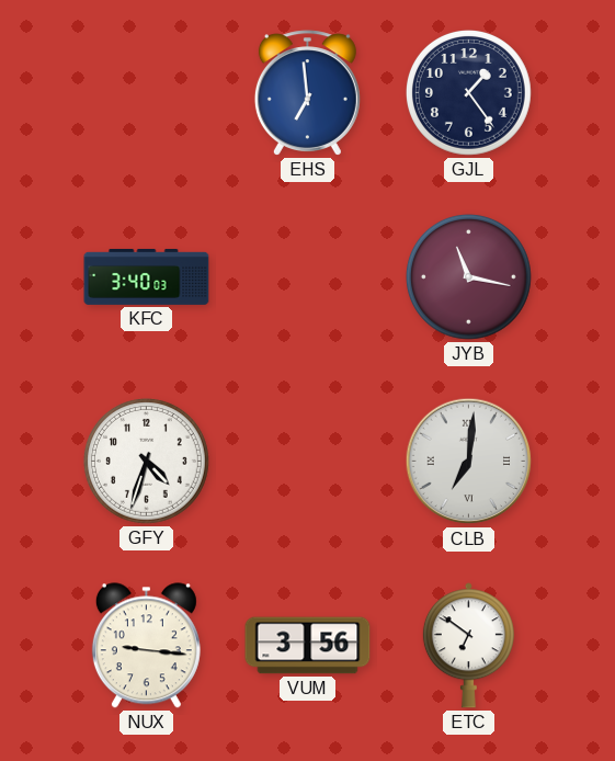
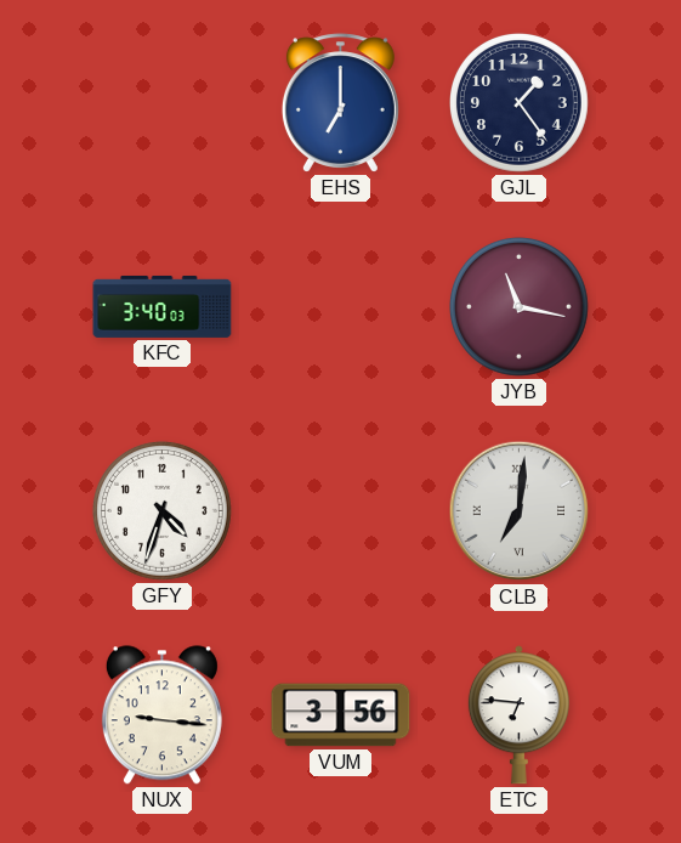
EHS: 6:59 -> 7:00 (340, 103)
ETC: 6:51 -> 6:46 (518, 715)
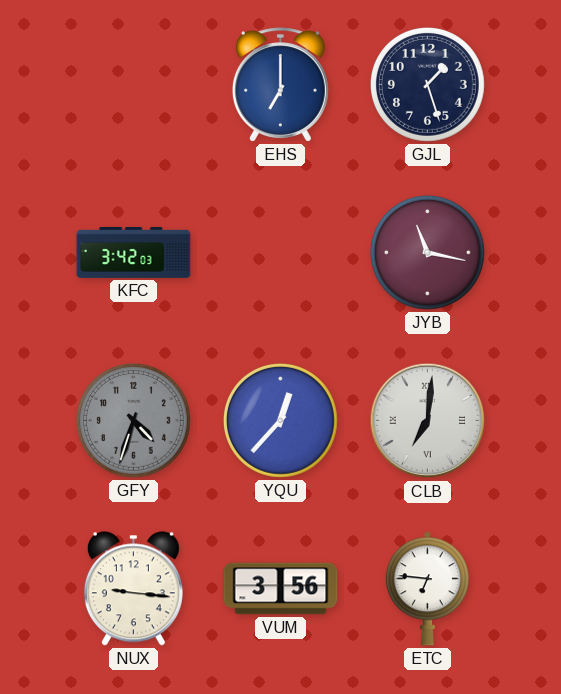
GJL: 1:24 -> 1:27 (427, 84)
KFC: 3:40 -> 3:42 (134, 252)
GFY dial: white -> grey (133, 420)
YQU: none -> 12:37 (280, 420)
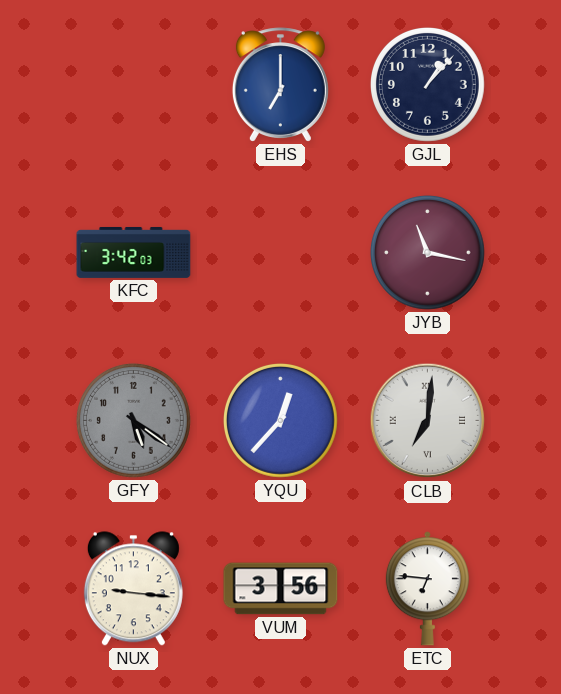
GJL: 1:27 -> 1:07 (427, 84)
GFY: 4:33 -> 5:21 (133, 420)
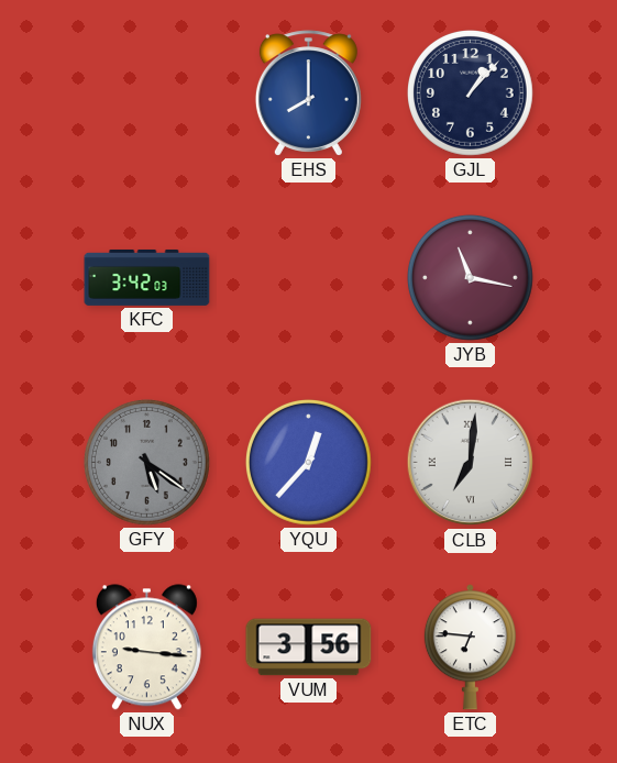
EHS: 7:00 -> 8:00 (308, 93)
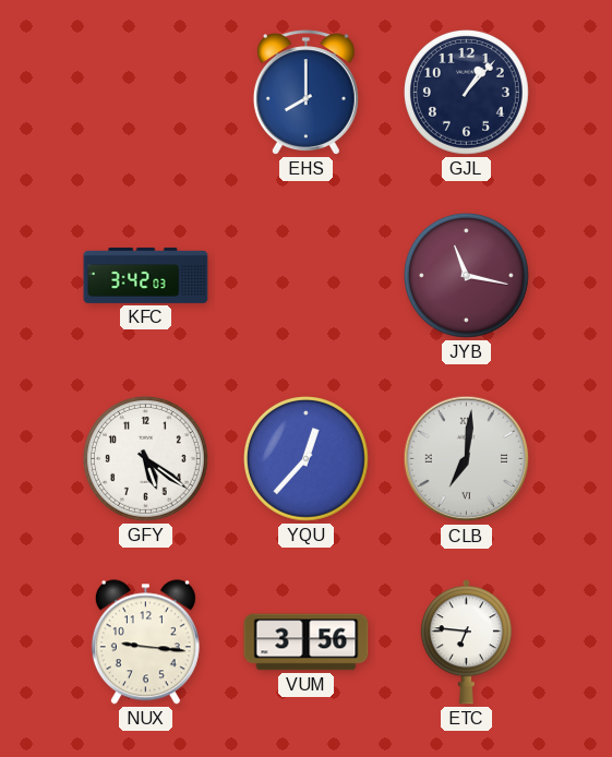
GFY dial: grey -> white (145, 458)
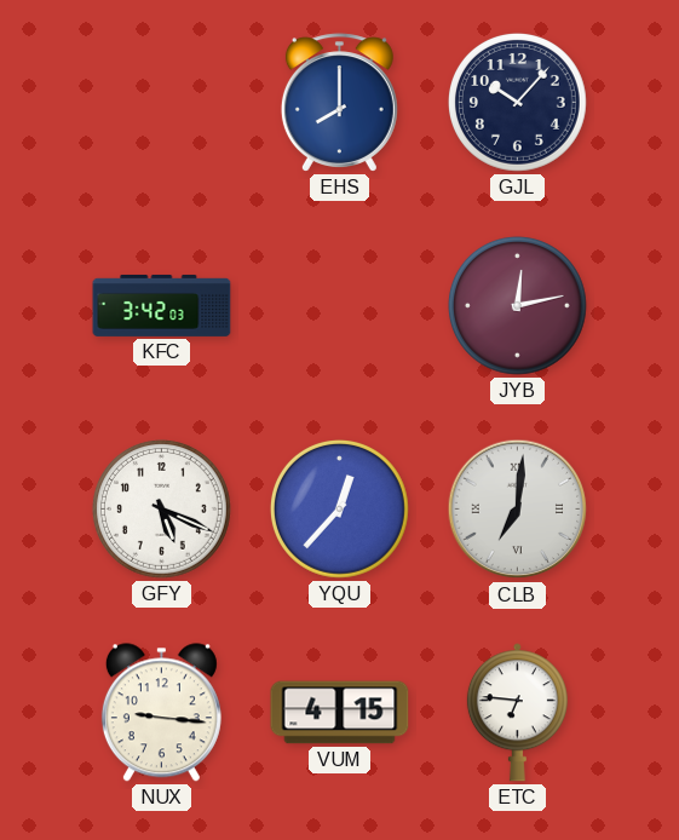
GJL: 1:07 -> 10:07 (517, 102)
JYB: 11:17 -> 12:13 (517, 305)
GFY: 5:21 -> 5:19 (161, 508)
VUM: 3:56 -> 4:15 (340, 713)
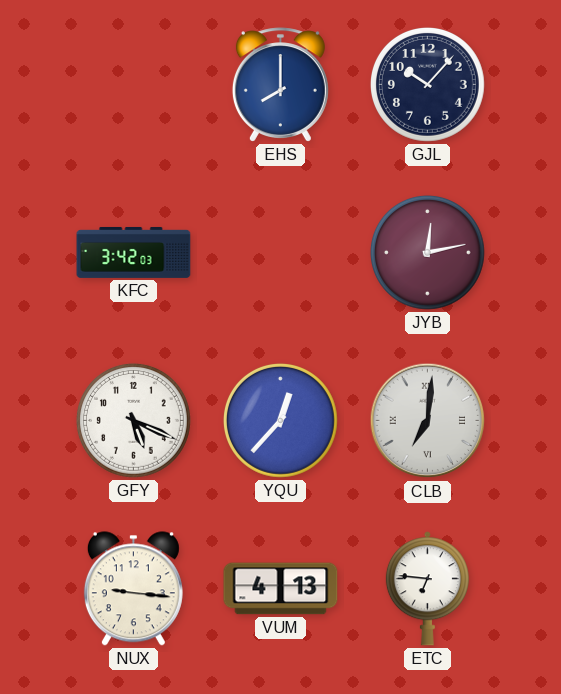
VUM: 4:15 -> 4:13 (281, 589)
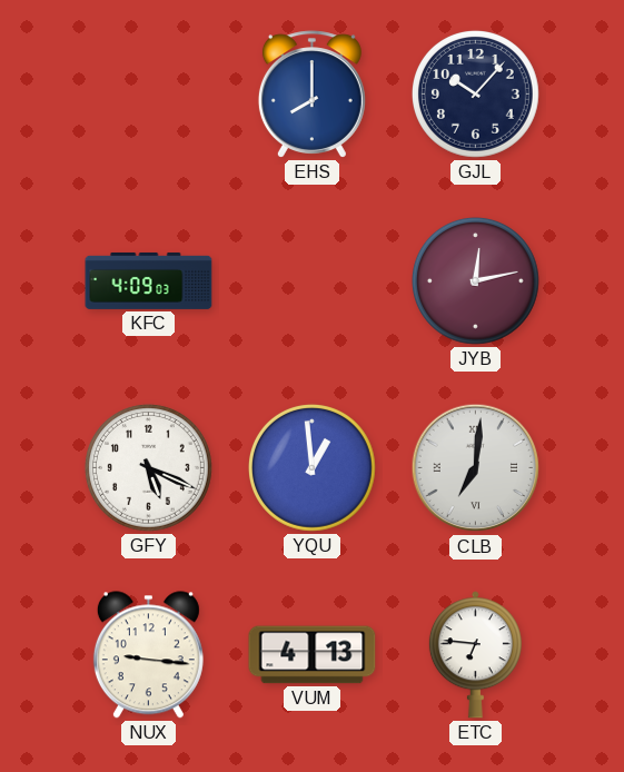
KFC: 3:42 -> 4:09 (149, 280)
YQU: 12:37 -> 12:59 (311, 467)
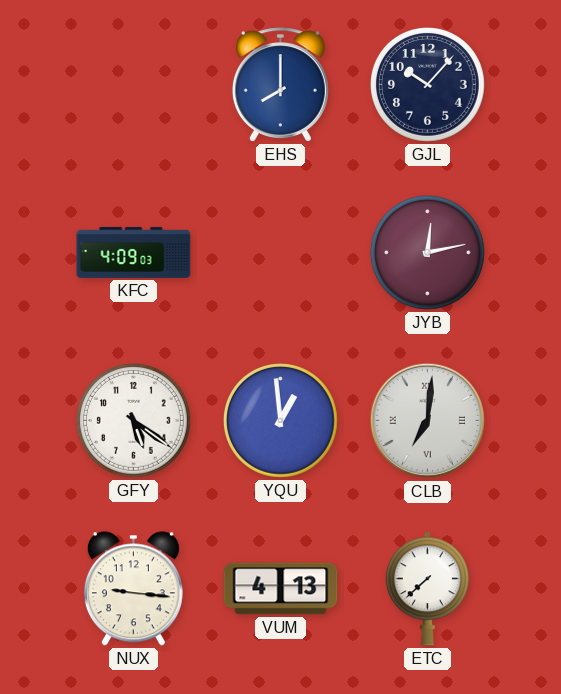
GFY: 5:19 -> 5:21 (133, 420)
ETC: 6:46 -> 7:38 (427, 589)
